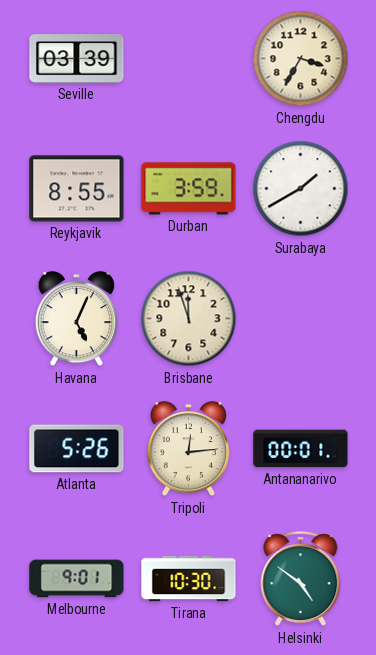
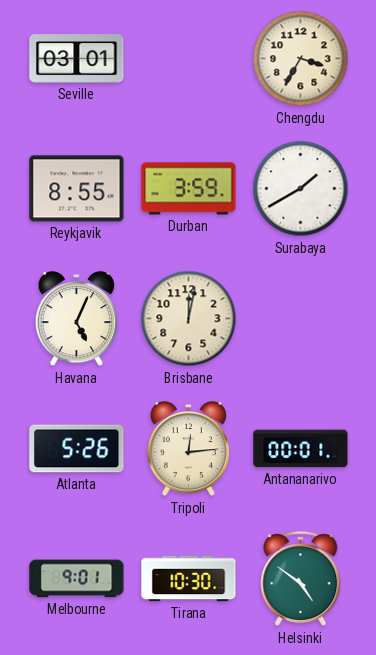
Seville: 03:39 -> 03:01 (77, 59)
Brisbane: 11:57 -> 12:02 (189, 319)
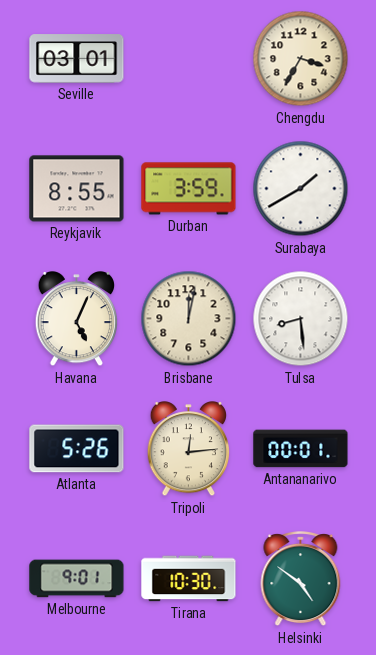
Tulsa: none -> 8:29 (301, 319)
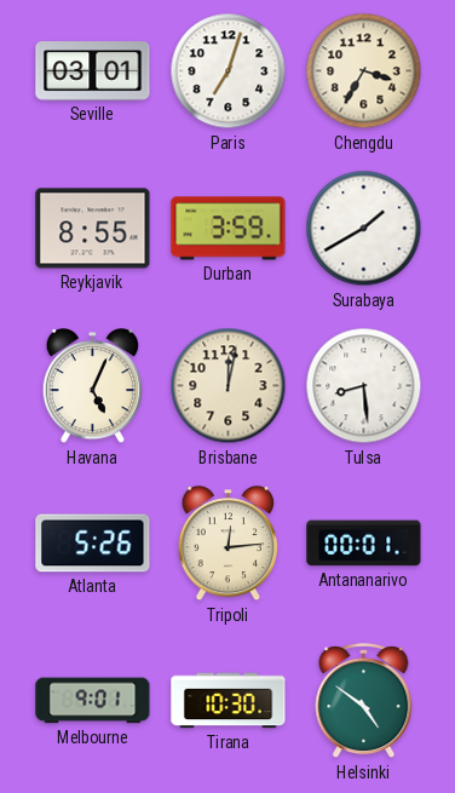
Paris: none -> 7:03 (229, 71)
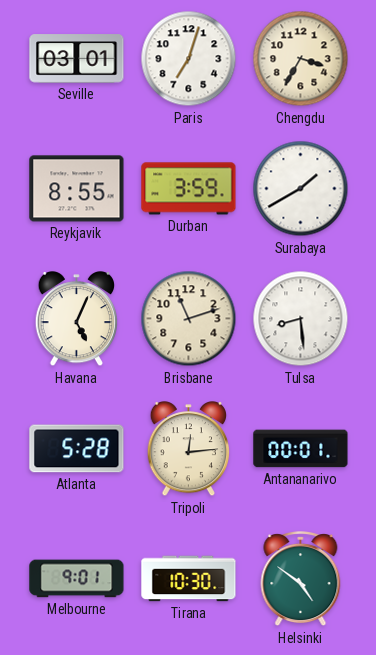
Brisbane: 12:02 -> 11:12 (189, 319)
Atlanta: 5:26 -> 5:28 (77, 449)
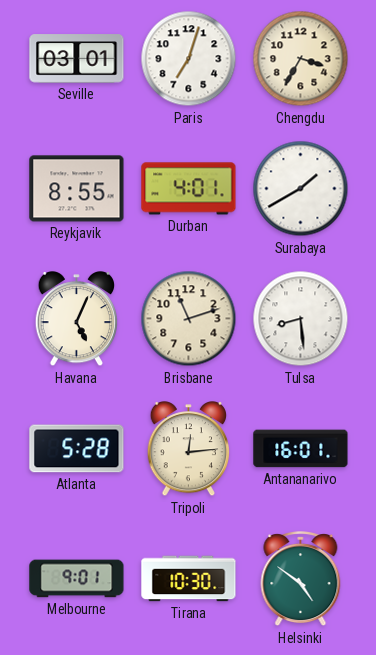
Durban: 3:59 -> 4:01 (189, 189)
Antananarivo: 00:01 -> 16:01 (301, 449)
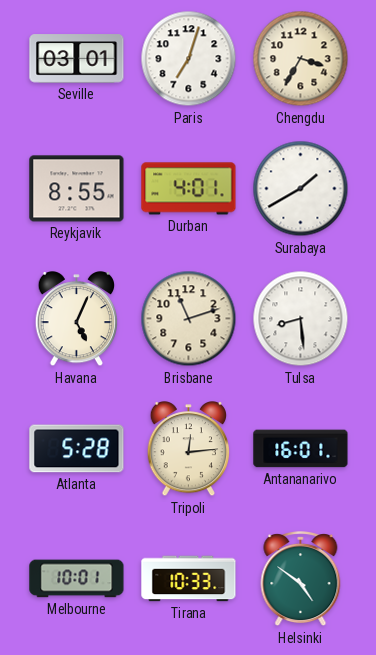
Melbourne: 9:01 -> 10:01 (77, 579)
Tirana: 10:30 -> 10:33 (189, 579)
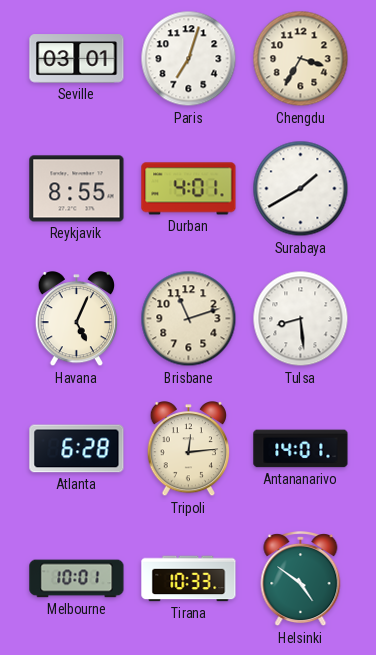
Atlanta: 5:28 -> 6:28 (77, 449)
Antananarivo: 16:01 -> 14:01 (301, 449)
